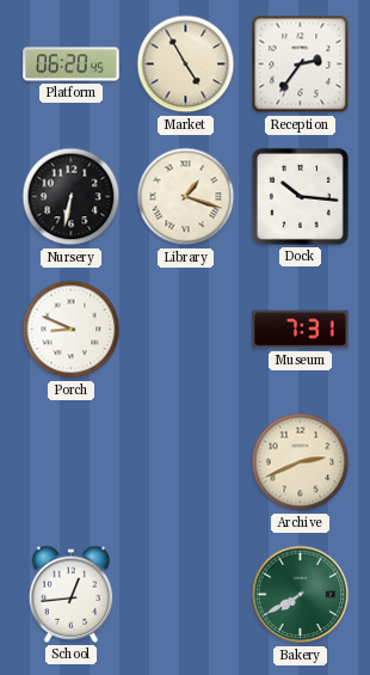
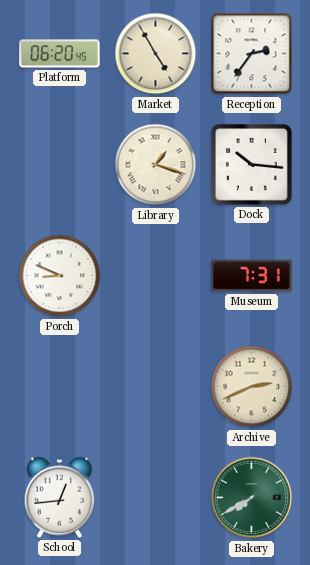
Nursery: 6:32 -> none (72, 197)
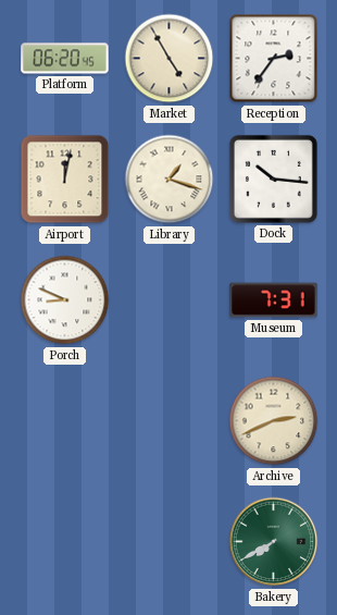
Airport: none -> 12:02 (65, 180)
School: 12:44 -> none (60, 497)
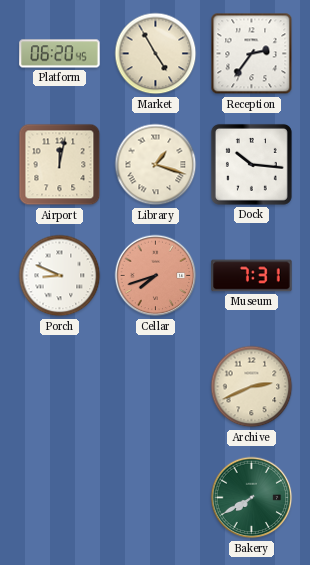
Cellar: none -> 7:42 (156, 276)
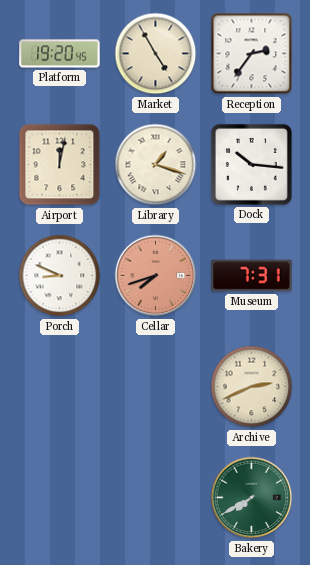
Platform: 06:20 -> 19:20 (60, 54)
